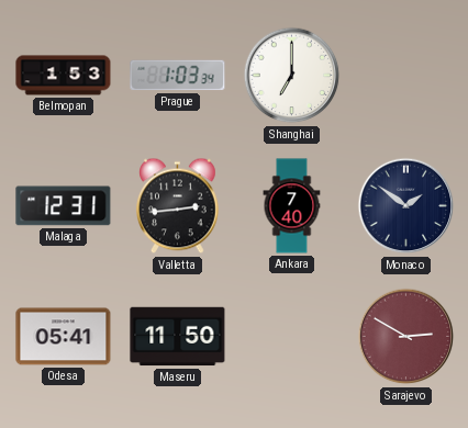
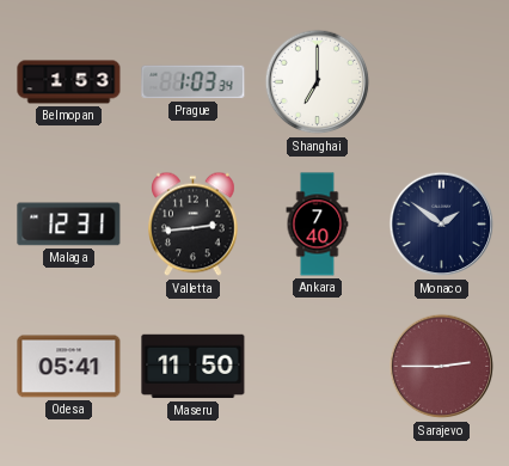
Sarajevo: 2:50 -> 2:45 (442, 367)
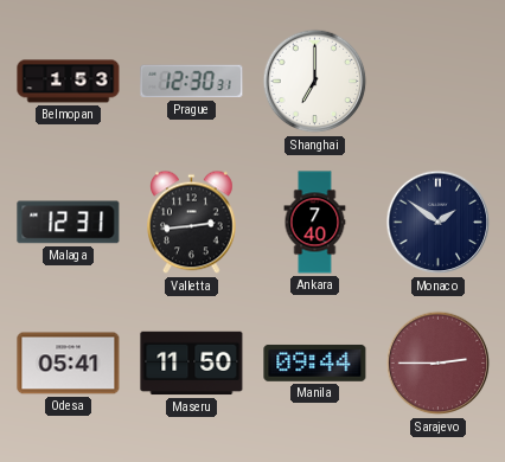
Prague: 1:03 -> 12:30 (192, 82)
Manila: none -> 09:44 (315, 362)
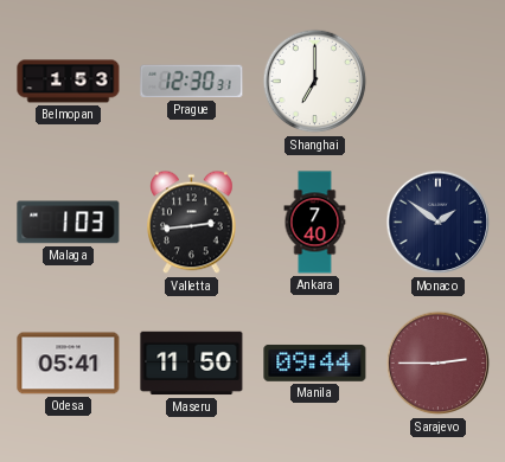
Malaga: 12:31 -> 1:03 (69, 223)
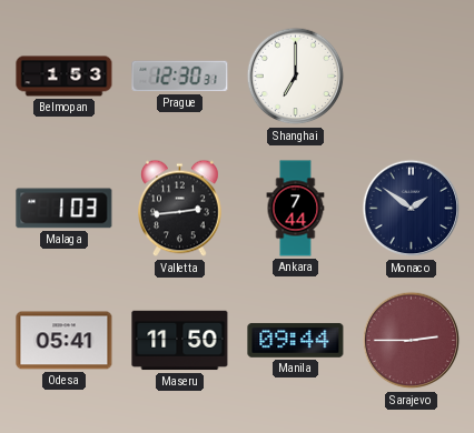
Ankara: 7:40 -> 7:44 (296, 209)
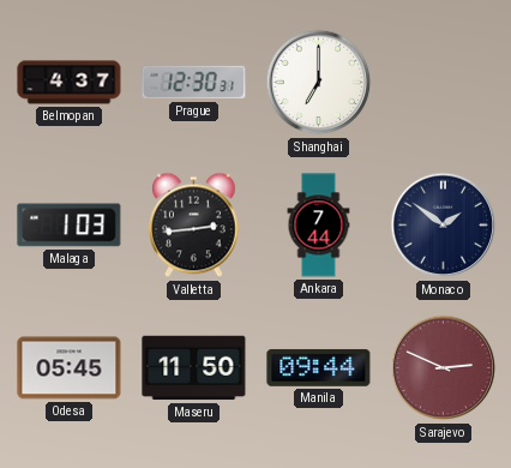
Belmopan: 1:53 -> 4:37 (70, 83)
Odesa: 05:41 -> 05:45 (70, 368)
Sarajevo: 2:45 -> 2:49 (444, 368)
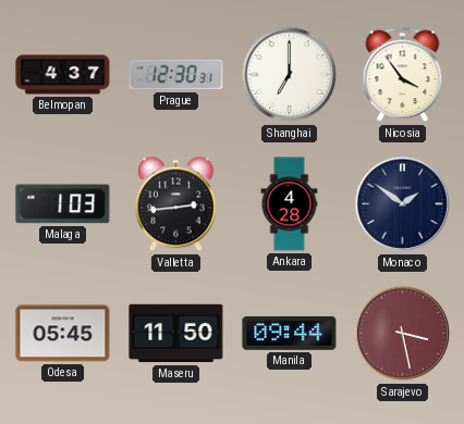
Nicosia: none -> 3:54 (403, 75)
Ankara: 7:44 -> 4:28 (290, 204)
Sarajevo: 2:49 -> 3:28 (403, 334)
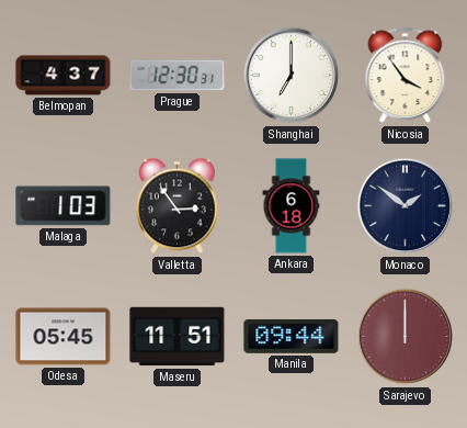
Valletta: 2:44 -> 2:54 (178, 206)
Ankara: 4:28 -> 6:18 (292, 206)
Maseru: 11:50 -> 11:51 (178, 337)
Sarajevo: 3:28 -> 12:00 (406, 337)
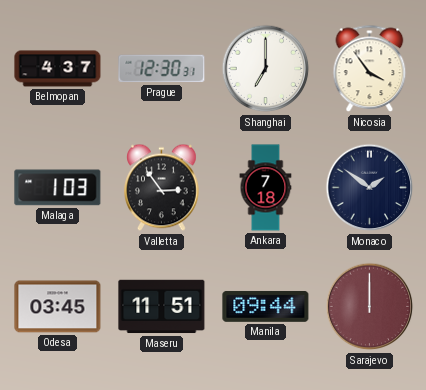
Ankara: 6:18 -> 7:18 (266, 188)
Odesa: 05:45 -> 03:45 (58, 307)
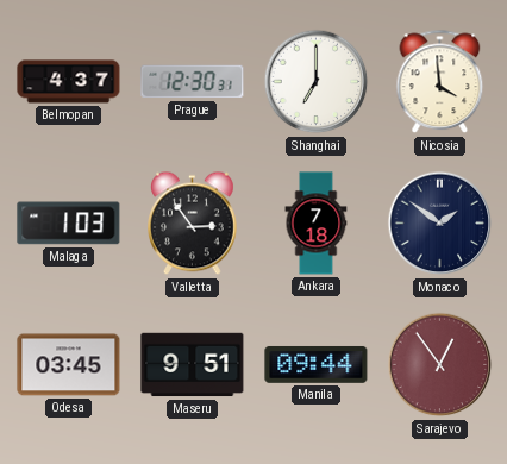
Nicosia: 3:54 -> 3:59 (440, 82)
Maseru: 11:51 -> 9:51 (193, 365)
Sarajevo: 12:00 -> 12:54 (440, 365)
